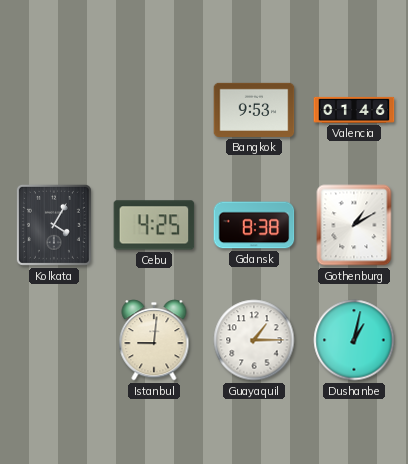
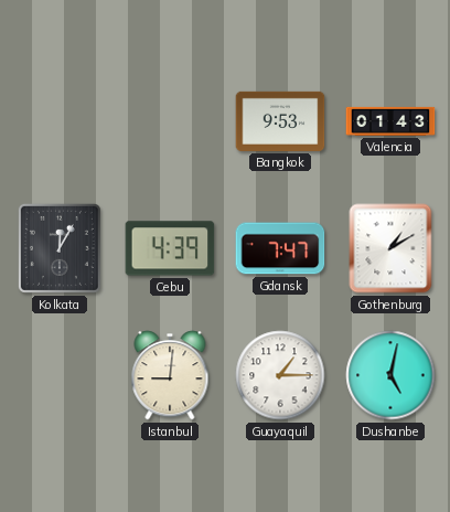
Valencia: 01:46 -> 01:43 (390, 121)
Kolkata: 4:05 -> 12:05 (60, 248)
Cebu: 4:25 -> 4:39 (170, 248)
Gdansk: 8:38 -> 7:47 (280, 248)
Dushanbe: 1:02 -> 5:02 (390, 375)
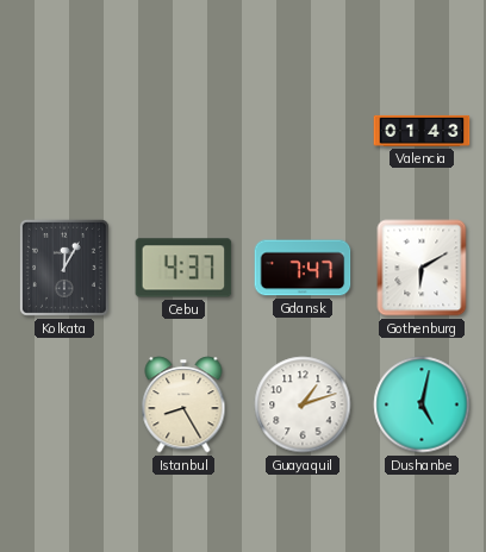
Bangkok: 9:53 -> none (280, 121)
Cebu: 4:39 -> 4:37 (183, 268)
Gothenburg: 1:10 -> 6:10 (422, 268)
Istanbul: 9:01 -> 8:25 (183, 404)
Guayaquil: 1:15 -> 1:12 (303, 404)
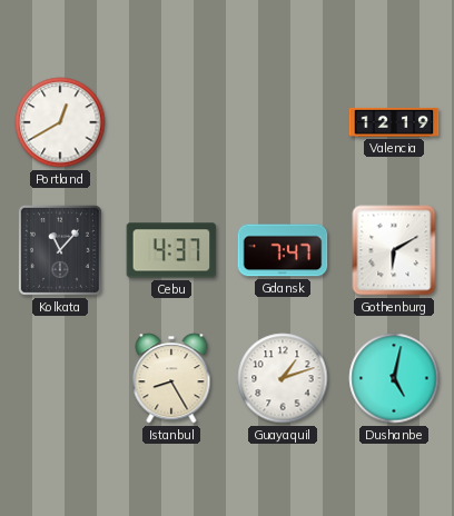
Portland: none -> 12:40 (60, 122)
Valencia: 01:43 -> 12:19 (394, 122)
Kolkata: 12:05 -> 11:07 (60, 250)
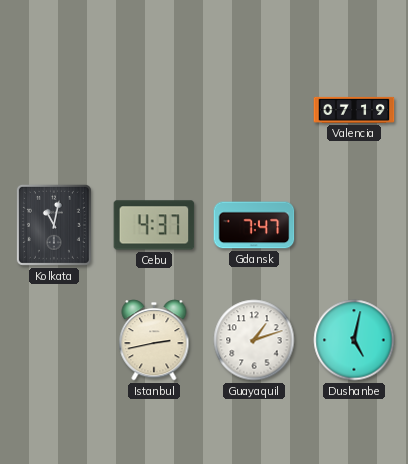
Portland: 12:40 -> none (60, 122)
Valencia: 12:19 -> 07:19 (354, 110)
Kolkata: 11:07 -> 11:02 (54, 225)
Gothenburg: 6:10 -> none (394, 250)
Istanbul: 8:25 -> 2:43 (154, 340)
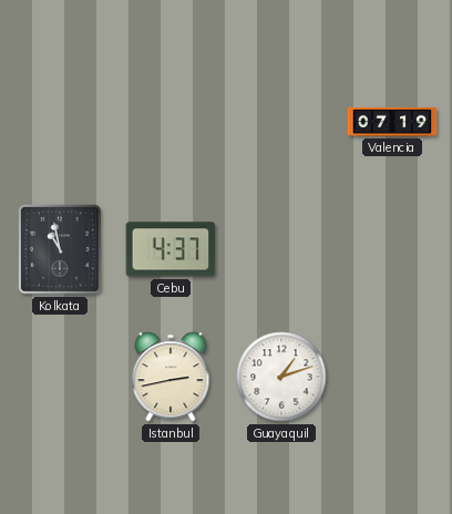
Kolkata: 11:02 -> 10:58 (60, 249)
Gdansk: 7:47 -> none (254, 225)
Dushanbe: 5:02 -> none (354, 340)
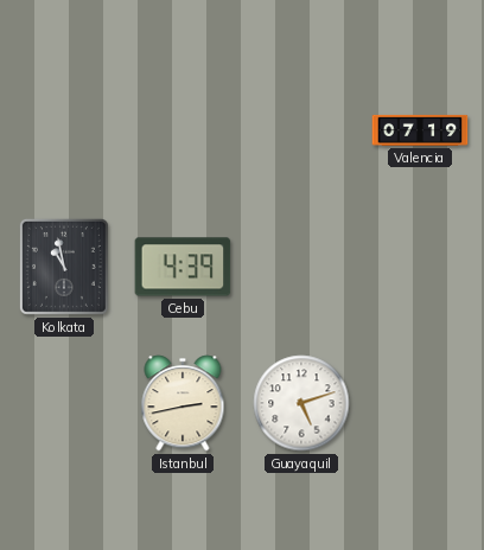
Cebu: 4:37 -> 4:39 (183, 267)
Guayaquil: 1:12 -> 5:12 (301, 403)
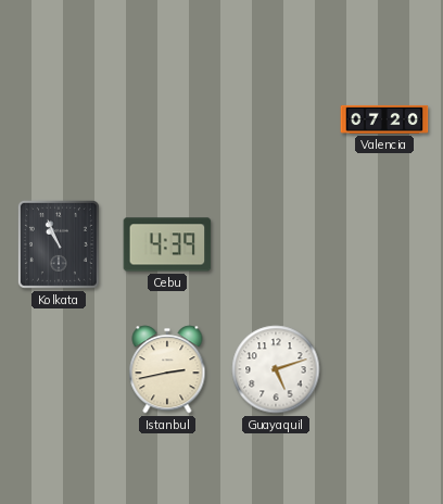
Valencia: 07:19 -> 07:20 (384, 119)
Kolkata: 10:58 -> 10:56 (59, 244)
